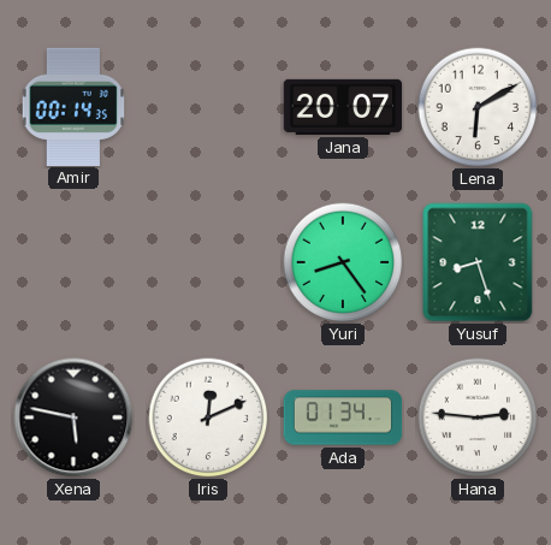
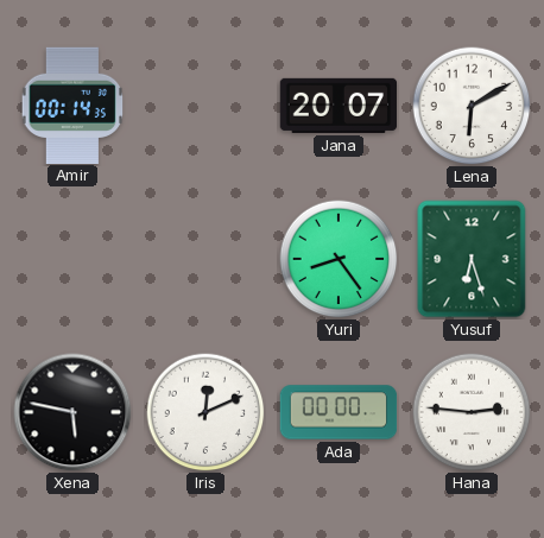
Yusuf: 8:27 -> 6:27 (472, 259)
Ada: 01:34 -> 00:00 (339, 412)
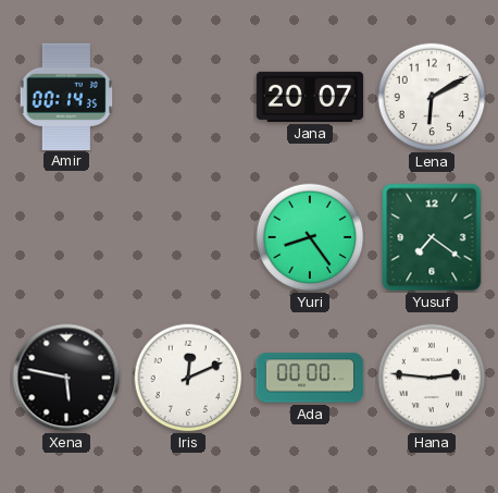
Yusuf: 6:27 -> 7:21 (432, 237)
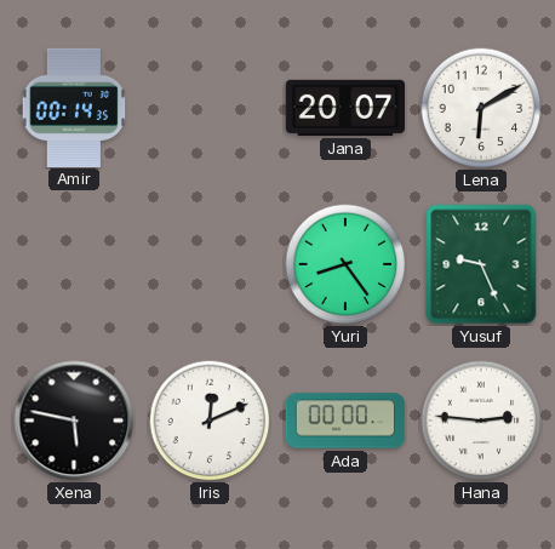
Yusuf: 7:21 -> 9:26 (481, 264)
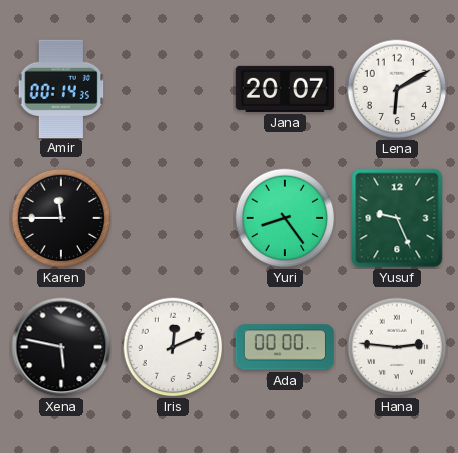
Karen: none -> 11:45 (61, 218)
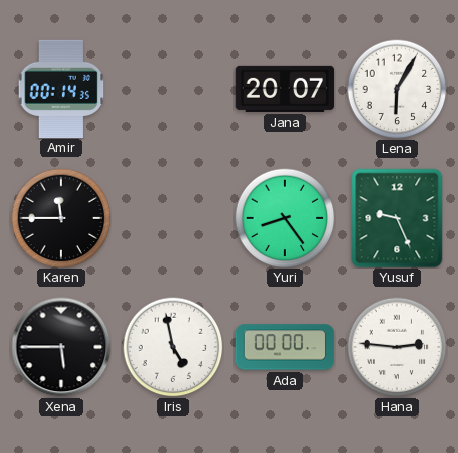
Lena: 6:10 -> 6:05 (397, 89)
Xena: 5:47 -> 5:45 (61, 347)
Iris: 12:11 -> 4:58 (173, 347)
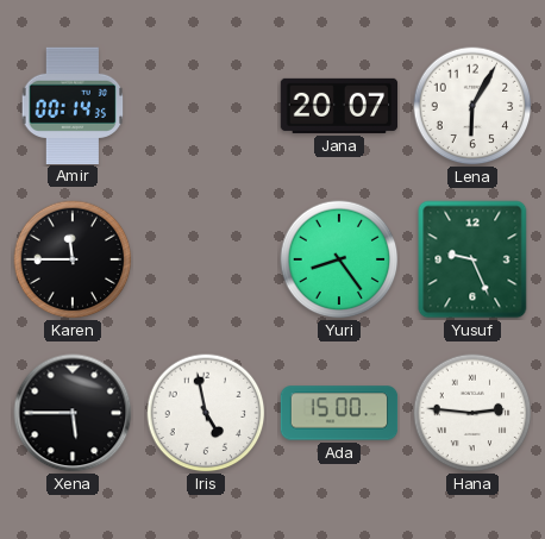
Ada: 00:00 -> 15:00 (339, 413)
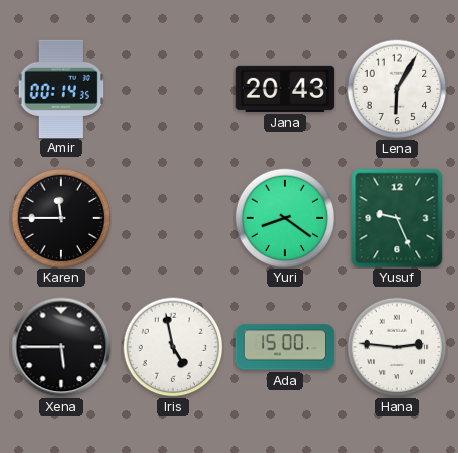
Jana: 20:07 -> 20:43 (285, 89)
Yuri: 8:24 -> 8:21 (285, 218)
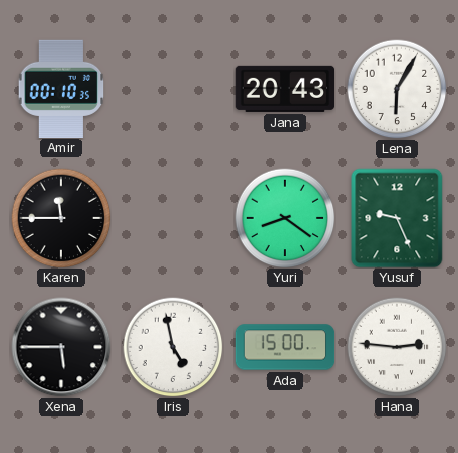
Amir: 00:14 -> 00:10 (61, 88)
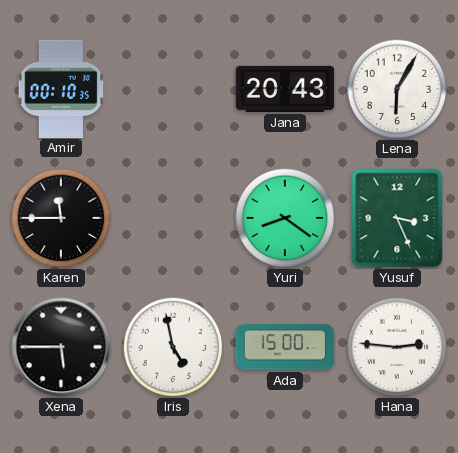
Yusuf: 9:26 -> 3:26 (397, 218)
